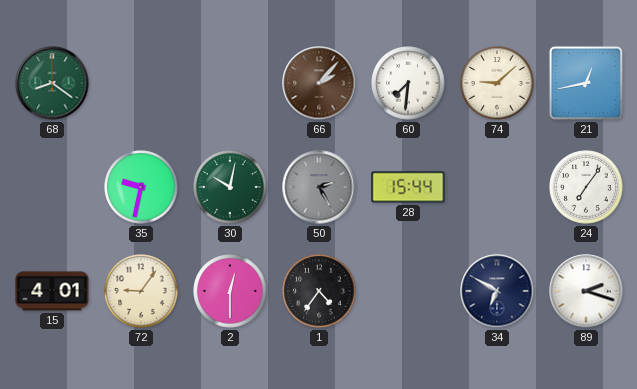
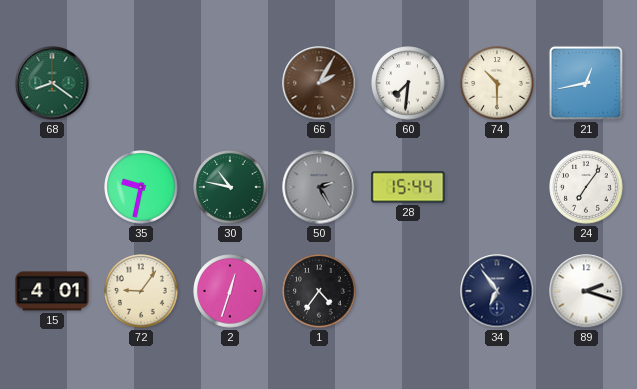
66: 2:07 -> 2:05 (319, 83)
74: 9:08 -> 10:30 (497, 83)
30: 10:02 -> 10:47 (230, 187)
2: 12:30 -> 12:33 (230, 291)
34: 6:50 -> 6:54 (497, 291)
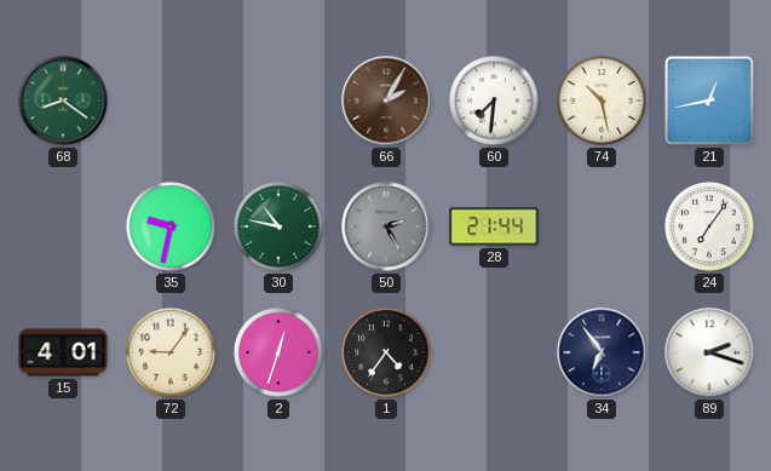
74: 10:30 -> 10:28 (602, 100)
28: 15:44 -> 21:44 (494, 226)
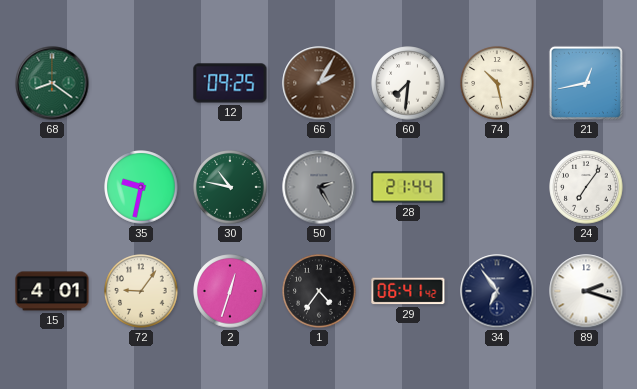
12: none -> 09:25 (230, 83)
29: none -> 06:41 (408, 291)
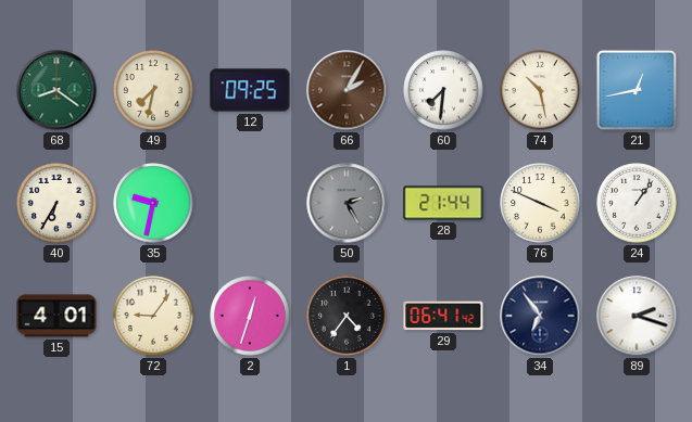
49: none -> 7:32 (153, 90)
40: none -> 6:35 (56, 203)
30: 10:47 -> none (230, 187)
76: none -> 3:49 (540, 203)
24: 7:06 -> 1:06 (637, 203)
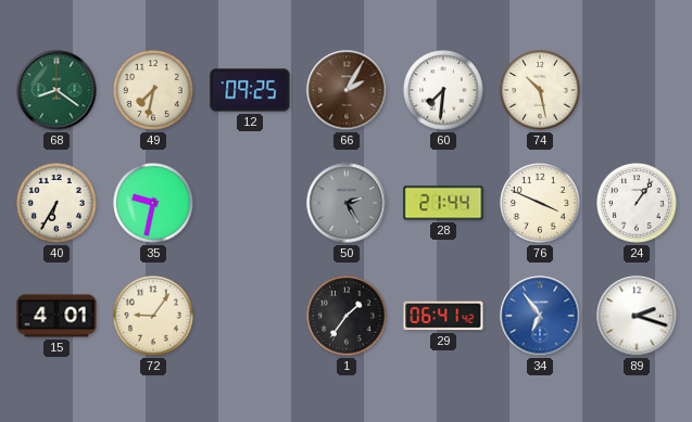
21: 12:43 -> none (637, 90)
2: 12:33 -> none (250, 316)
1: 4:36 -> 1:36 (347, 316)
34 dial: navy -> blue (540, 316)
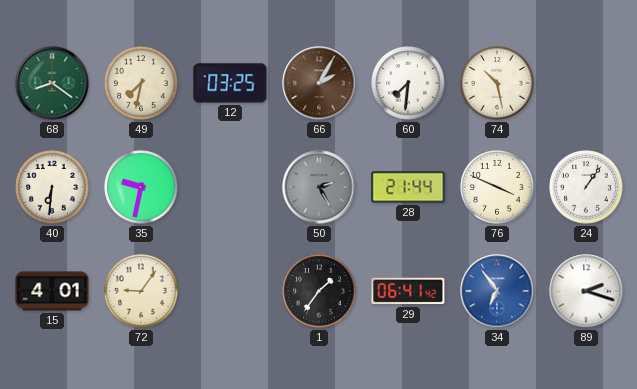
12: 09:25 -> 03:25 (230, 83)
40: 6:35 -> 6:31 (52, 187)
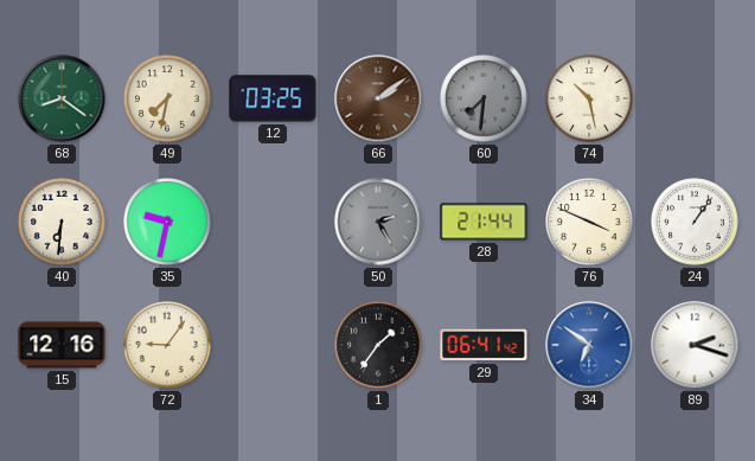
66: 2:05 -> 2:09 (378, 98)
60 dial: white -> grey (484, 98)
15: 4:01 -> 12:16 (62, 345)
34: 6:54 -> 6:51 (589, 345)
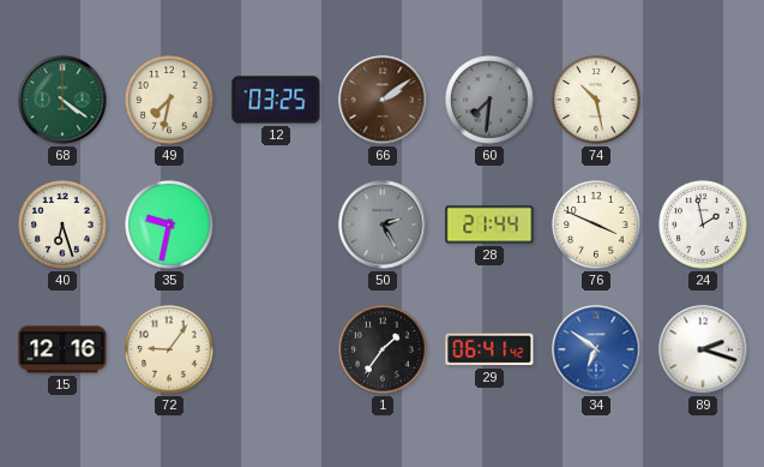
68: 8:21 -> 4:21 (62, 100)
40: 6:31 -> 6:27 (62, 224)
24: 1:06 -> 1:58 (703, 224)
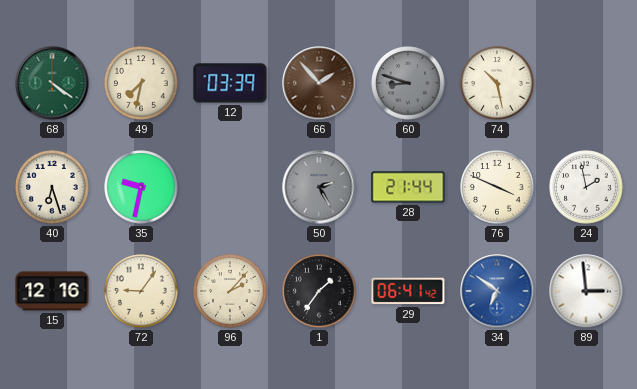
12: 03:25 -> 03:39 (230, 83)
66: 2:09 -> 1:53 (319, 83)
60: 7:31 -> 8:48 (408, 83)
96: none -> 2:07 (230, 291)
89: 2:18 -> 2:59 (586, 291)
